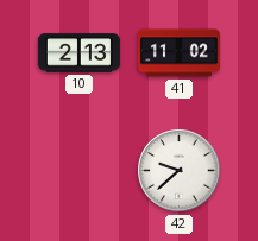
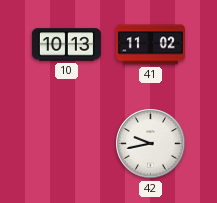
10: 2:13 -> 10:13 (66, 45)
42: 9:38 -> 9:43 (151, 144)
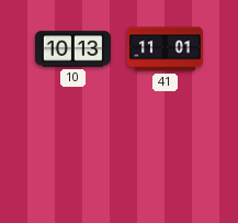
41: 11:02 -> 11:01 (165, 49)
42: 9:43 -> none (151, 144)
